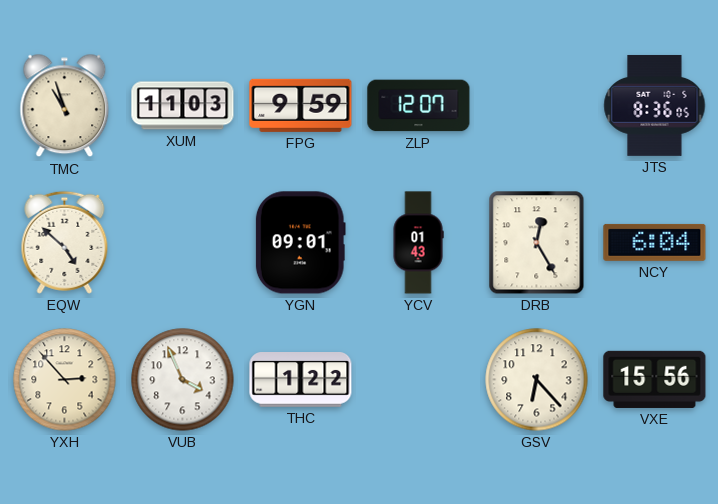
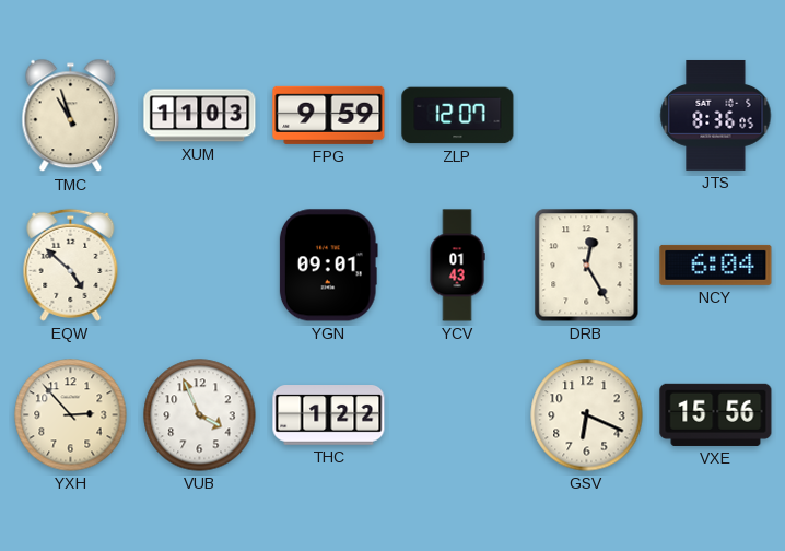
GSV: 6:23 -> 6:19 (587, 415)
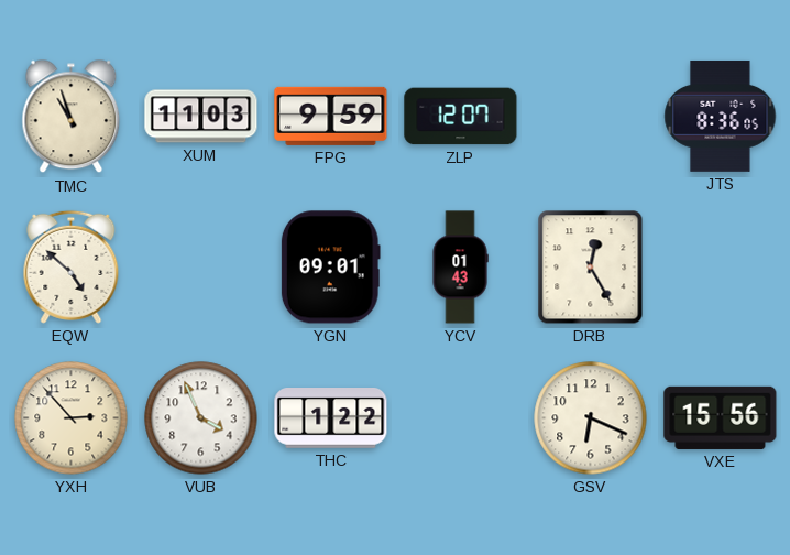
NCY: 6:04 -> none (716, 265)
